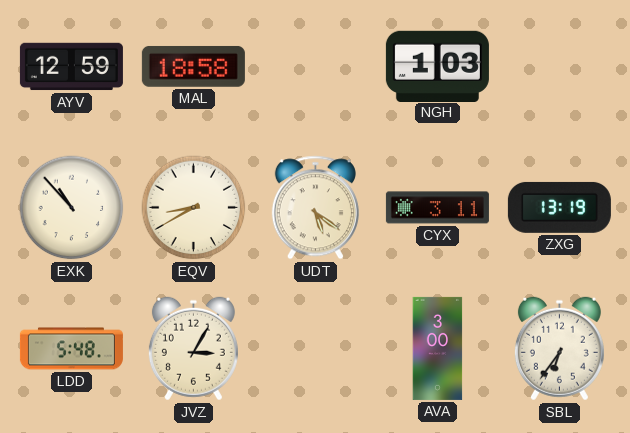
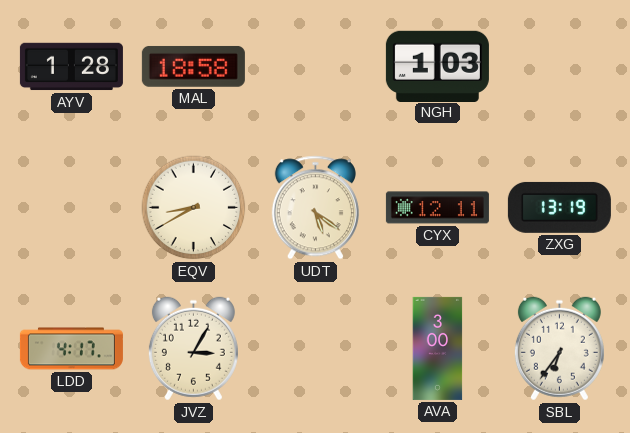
AYV: 12:59 -> 1:28 (71, 67)
EXK: 10:53 -> none (72, 208)
CYX: 3:11 -> 12:11 (437, 208)
LDD: 5:48 -> 4:17 (71, 349)
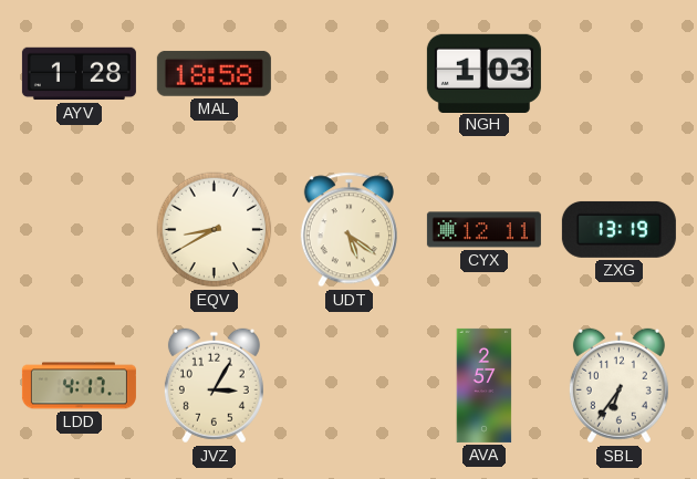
AVA: 3:00 -> 2:57 (485, 385)
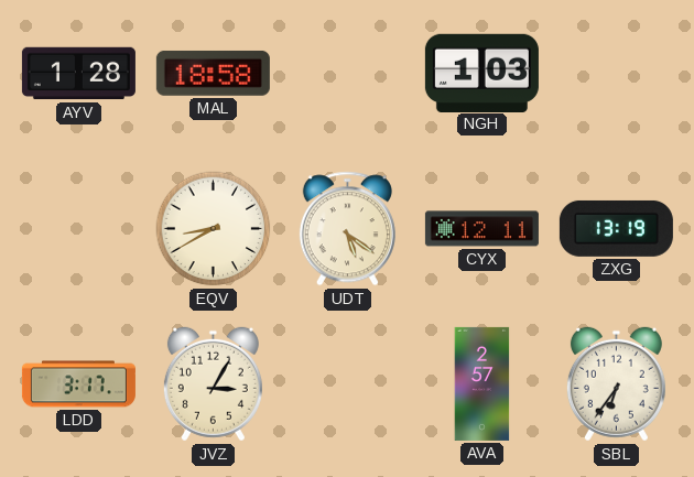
LDD: 4:17 -> 3:17 (78, 384)
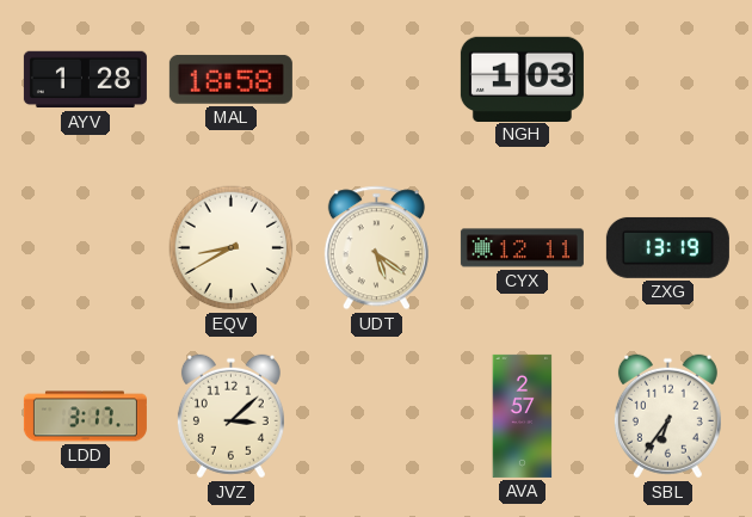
JVZ: 3:05 -> 3:08 (230, 417)
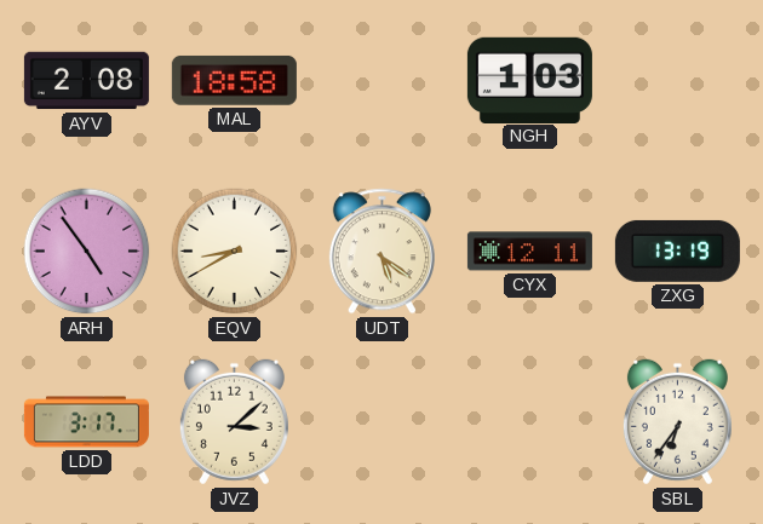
AYV: 1:28 -> 2:08 (86, 81)
ARH: none -> 4:54 (87, 252)
AVA: 2:57 -> none (523, 416)
